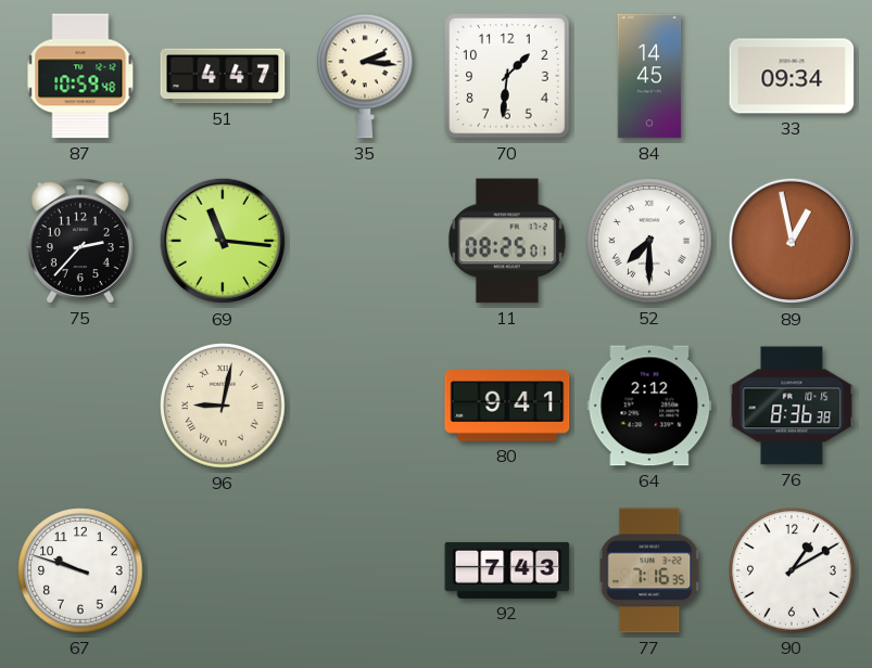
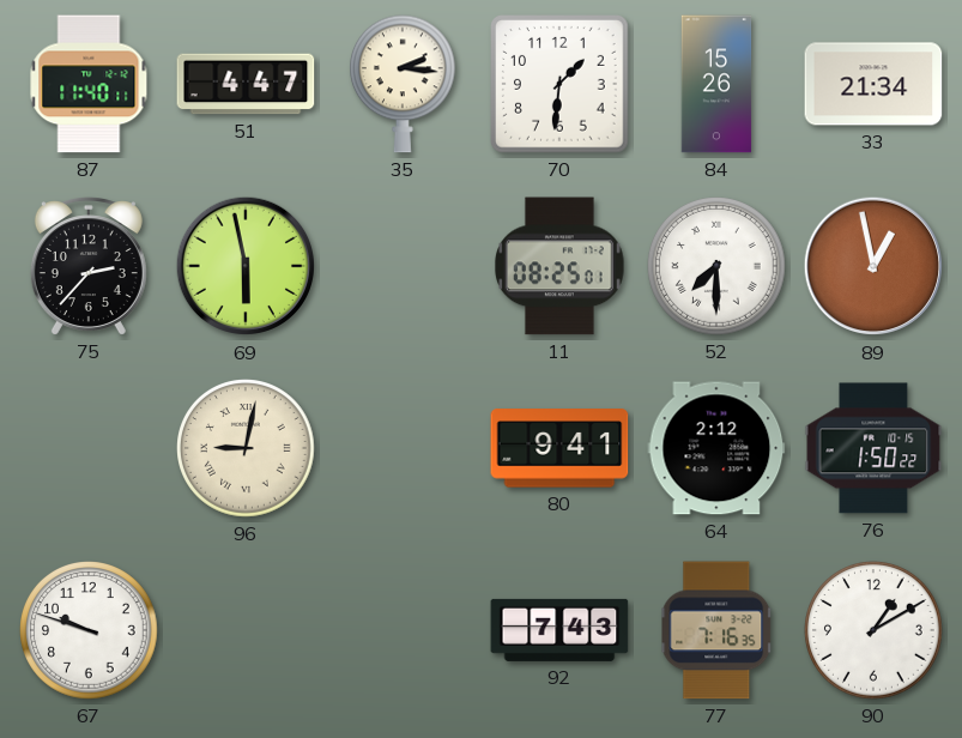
87: 10:59 -> 11:40 (89, 84)
84: 14:45 -> 15:26 (716, 84)
33: 09:34 -> 21:34 (873, 84)
69: 11:16 -> 5:58 (246, 266)
76: 8:36 -> 1:50 (873, 448)
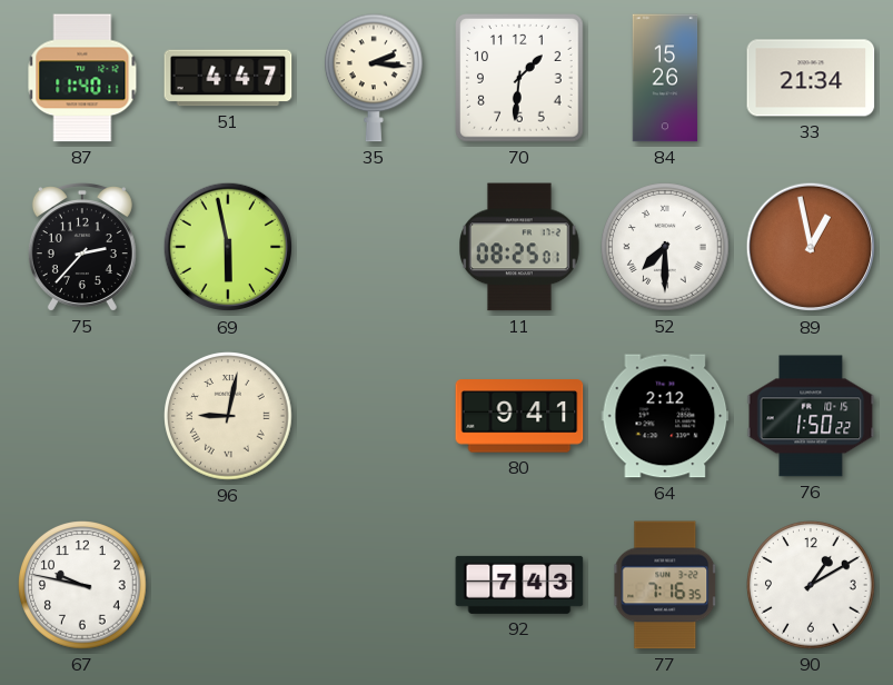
67: 9:48 -> 9:47 (82, 585)
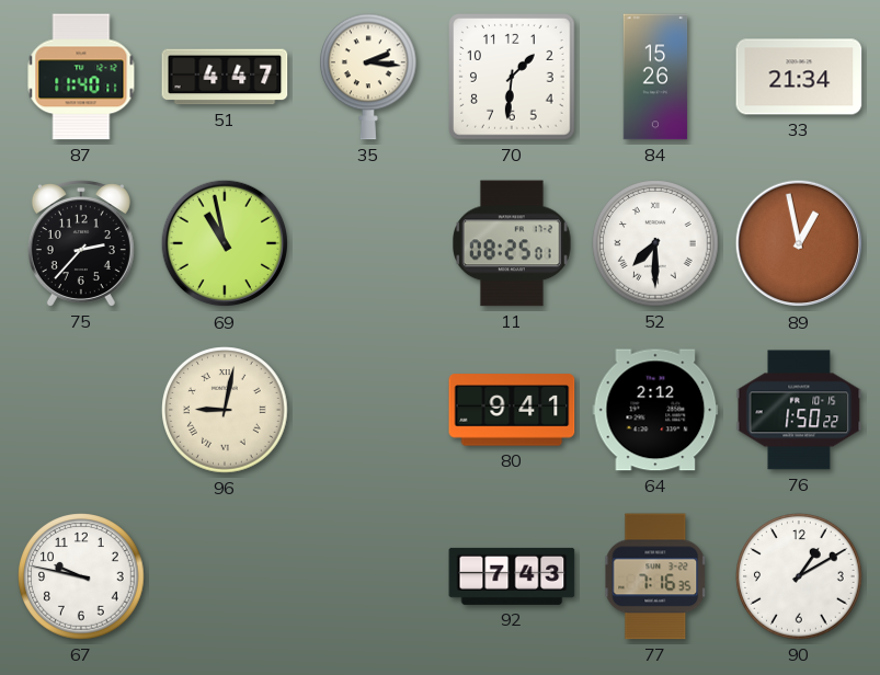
69: 5:58 -> 10:58 (225, 243)
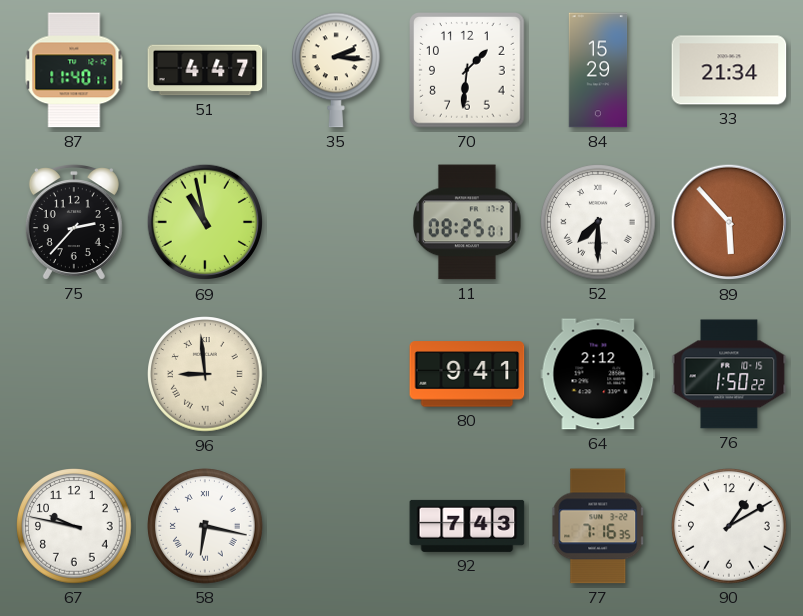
84: 15:26 -> 15:29 (598, 70)
89: 12:58 -> 5:53 (729, 222)
96: 9:02 -> 8:59 (205, 374)
58: none -> 6:17 (205, 526)
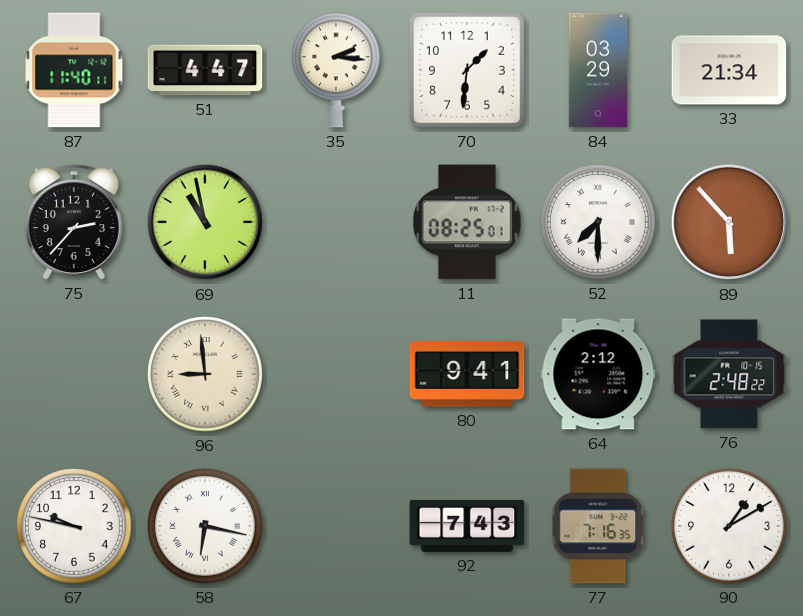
84: 15:29 -> 03:29 (598, 70)
76: 1:50 -> 2:48 (729, 374)
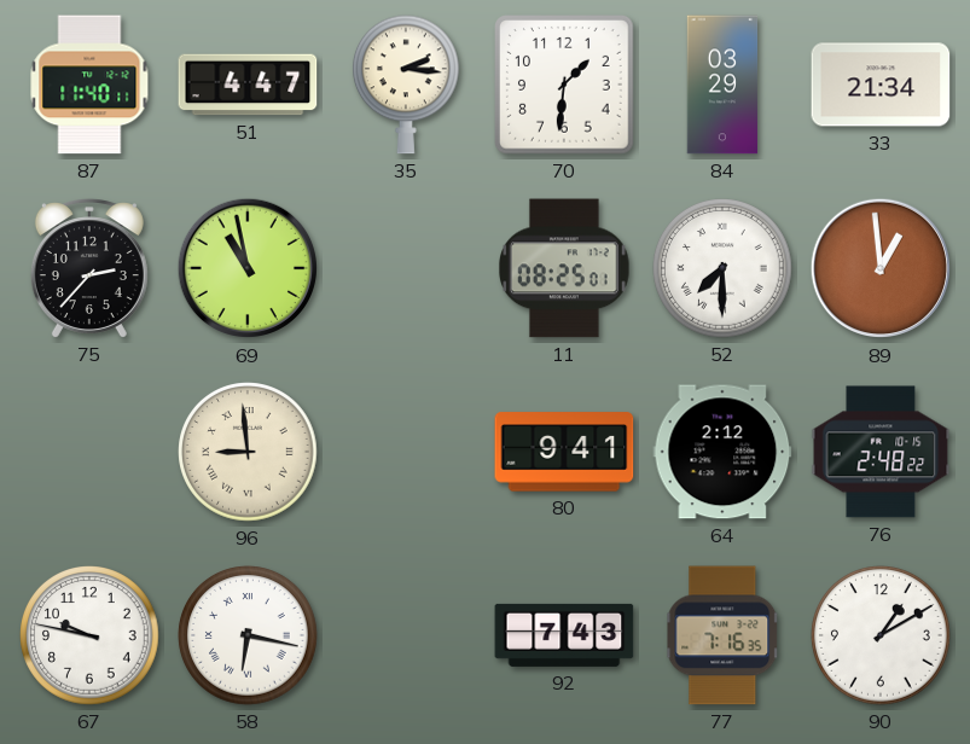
89: 5:53 -> 12:59 (881, 268)
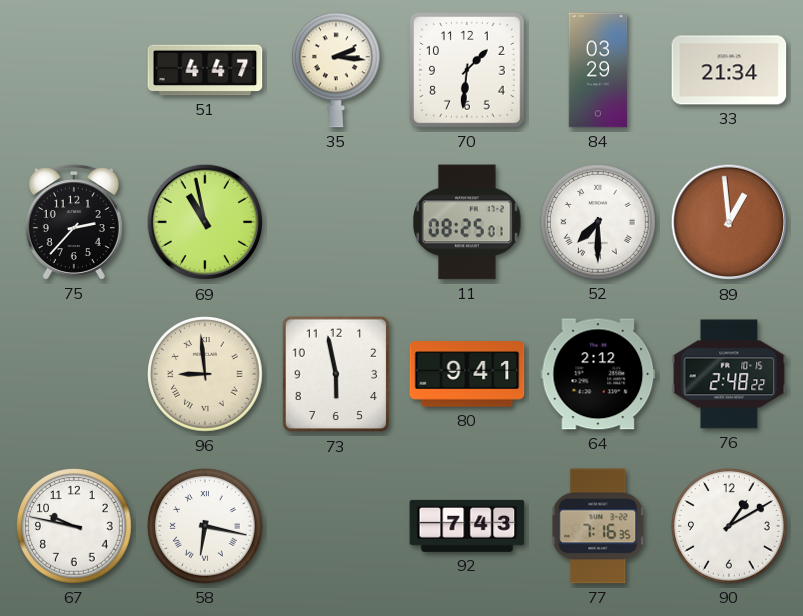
87: 11:40 -> none (89, 85)
73: none -> 5:58 (335, 374)
